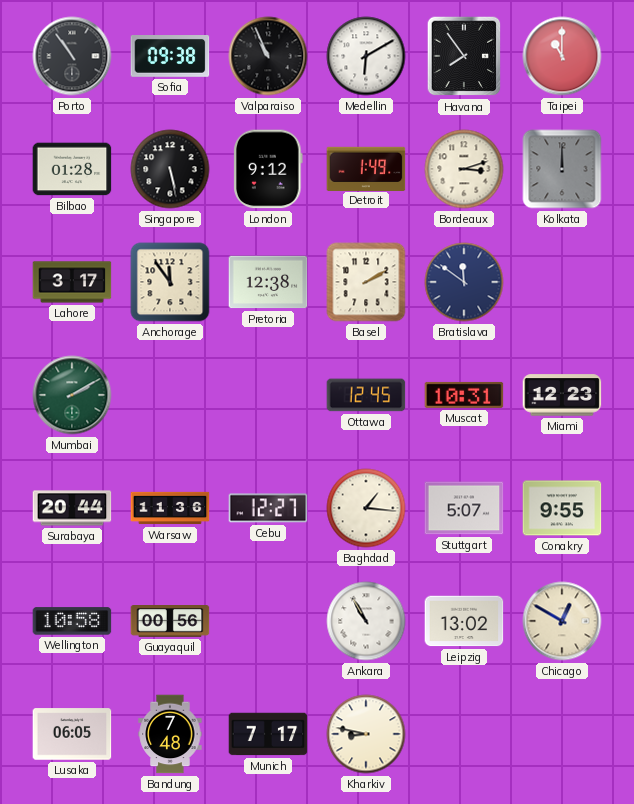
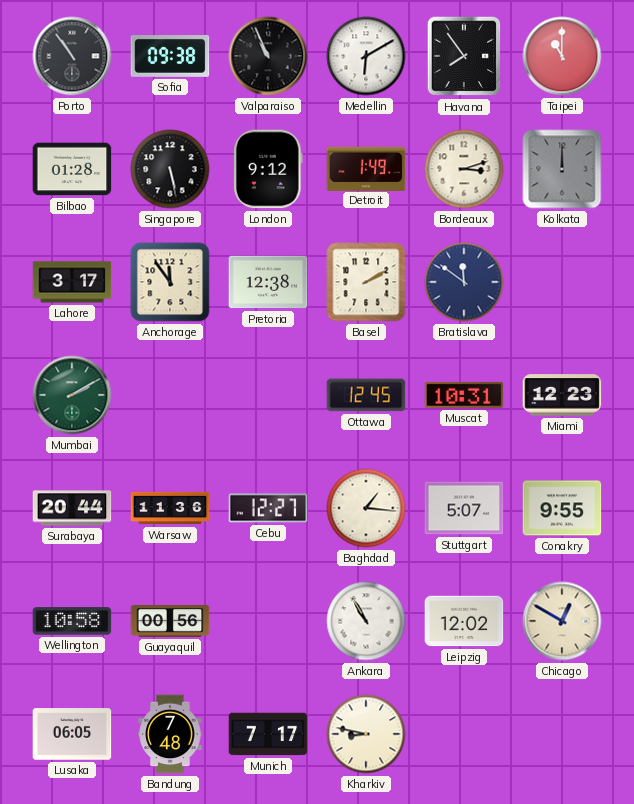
Leipzig: 13:02 -> 12:02 (464, 621)
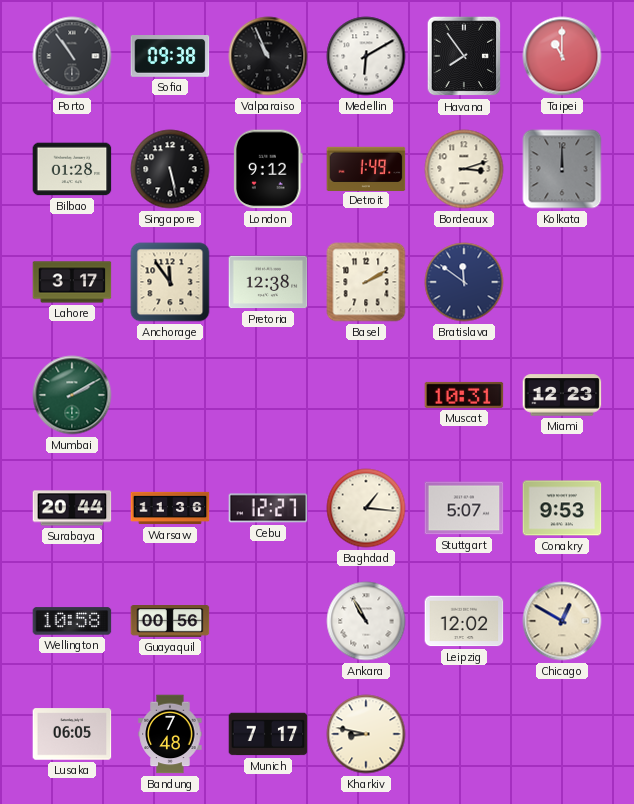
Ottawa: 12:45 -> none (366, 395)
Conakry: 9:55 -> 9:53 (562, 508)
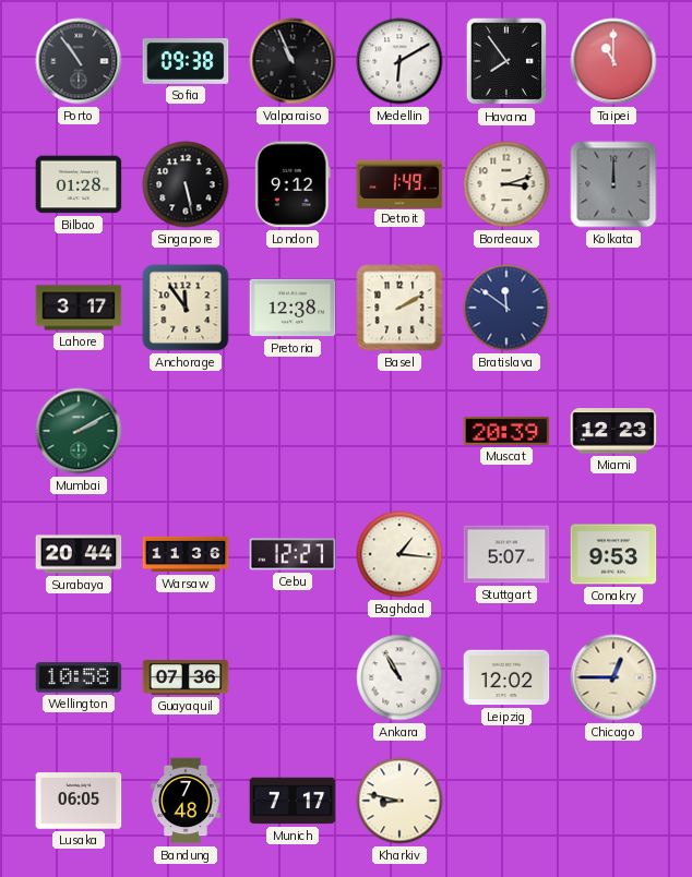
Muscat: 10:31 -> 20:39 (506, 431)
Guayaquil: 00:56 -> 07:36 (186, 677)
Chicago: 12:50 -> 12:45 (613, 677)
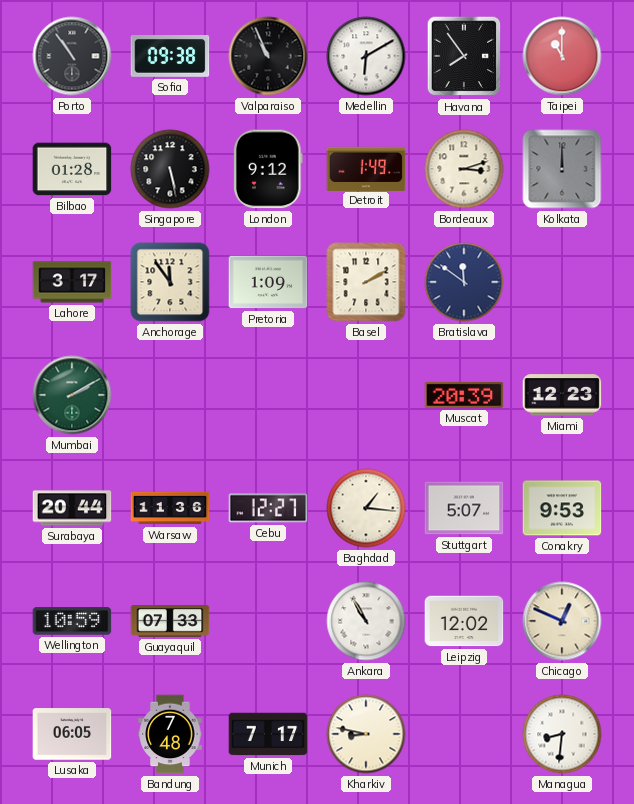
Pretoria: 12:38 -> 1:09 (268, 282)
Wellington: 10:58 -> 10:59 (72, 621)
Guayaquil: 07:36 -> 07:33 (170, 621)
Chicago: 12:45 -> 12:49 (562, 621)
Managua: none -> 8:31 (562, 734)
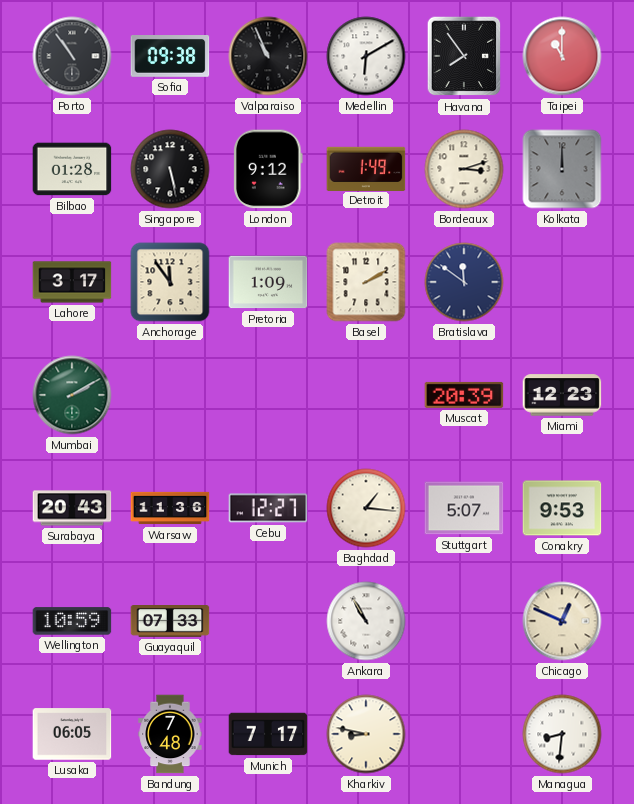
Surabaya: 20:44 -> 20:43 (72, 508)
Leipzig: 12:02 -> none (464, 621)
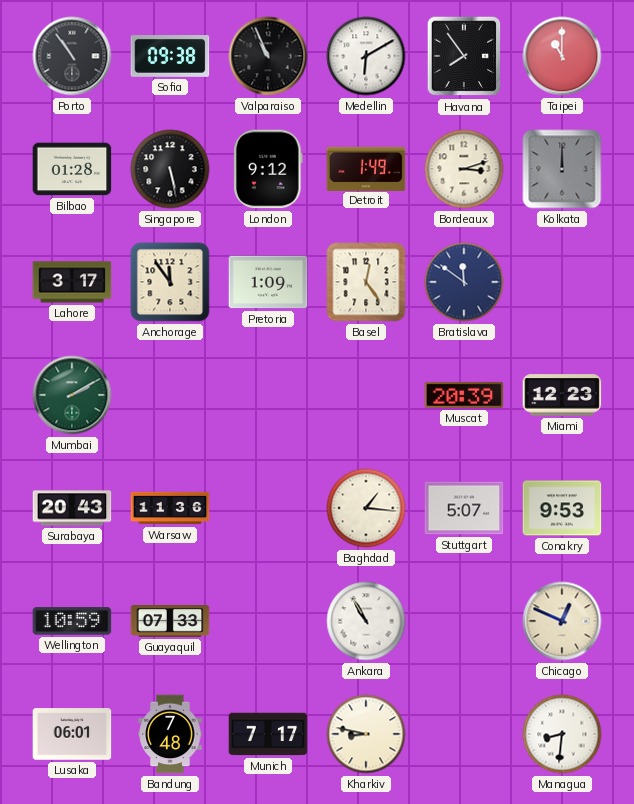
Basel: 2:10 -> 12:24 (366, 282)
Cebu: 12:27 -> none (268, 508)
Lusaka: 06:05 -> 06:01 (72, 734)
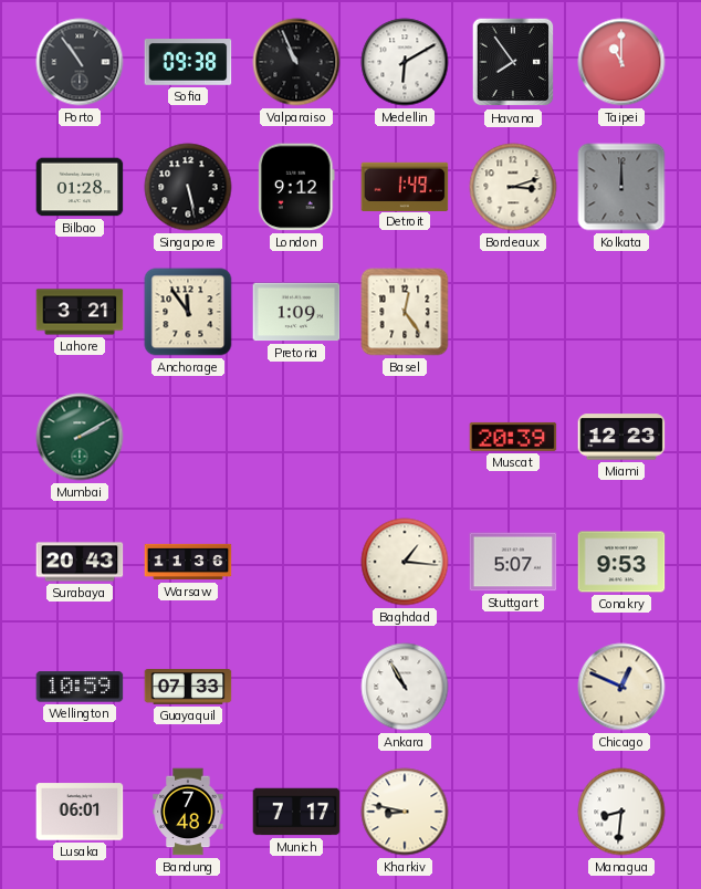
Lahore: 3:17 -> 3:21 (80, 312)
Bratislava: 11:51 -> none (464, 282)
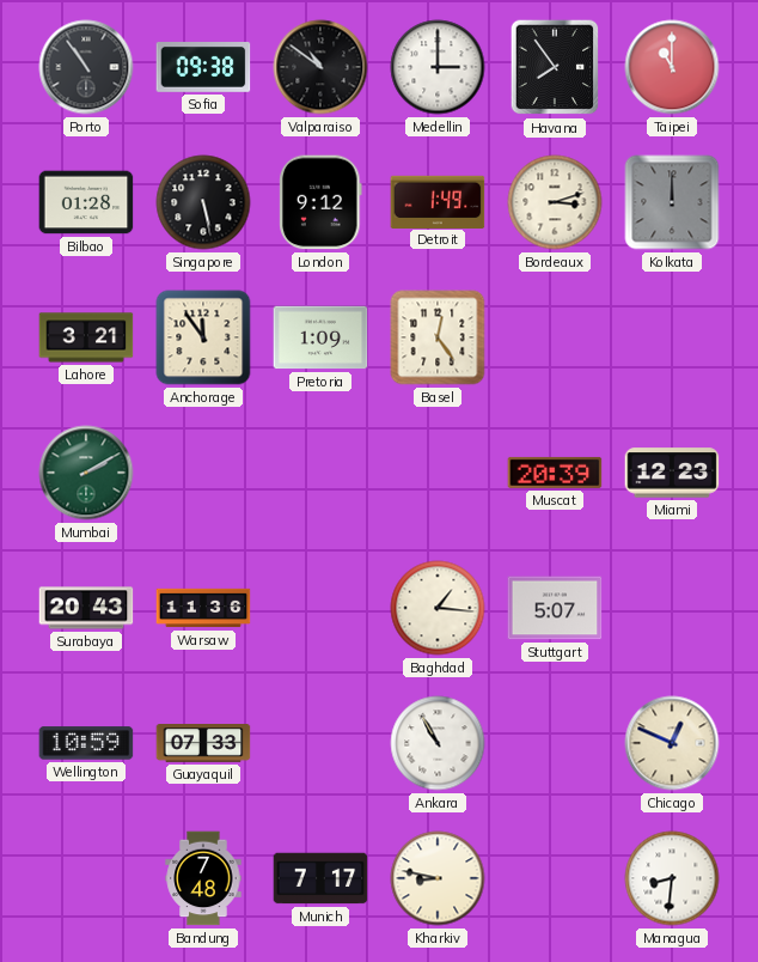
Valparaiso: 10:56 -> 10:51 (320, 67)
Medellin: 6:10 -> 3:00 (438, 67)
Conakry: 9:53 -> none (621, 562)
Lusaka: 06:01 -> none (80, 812)
